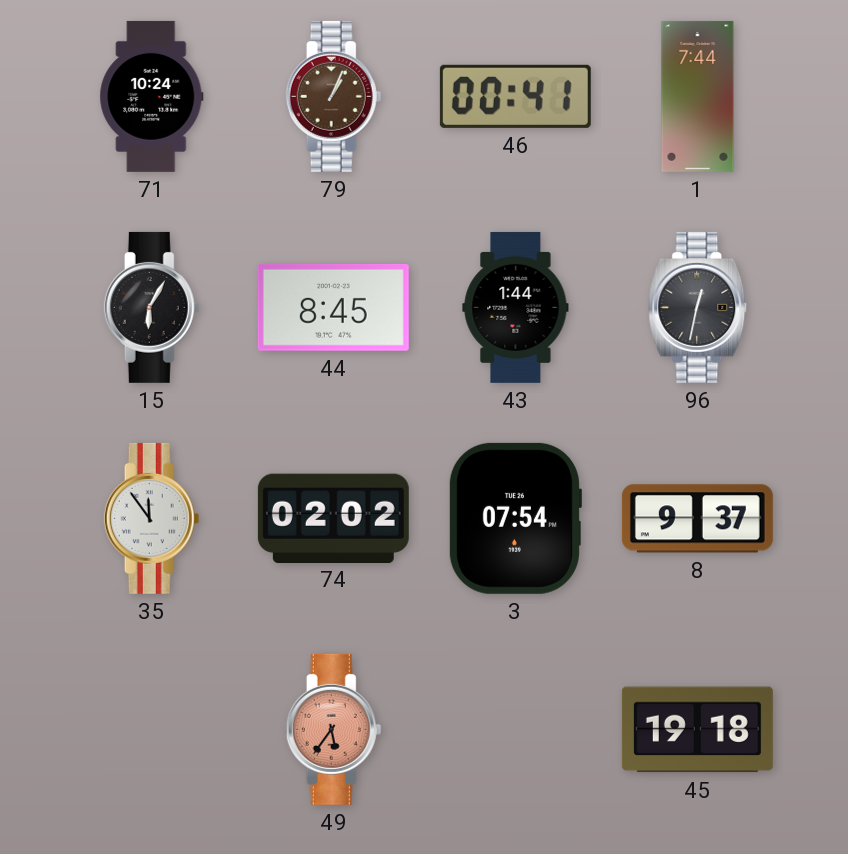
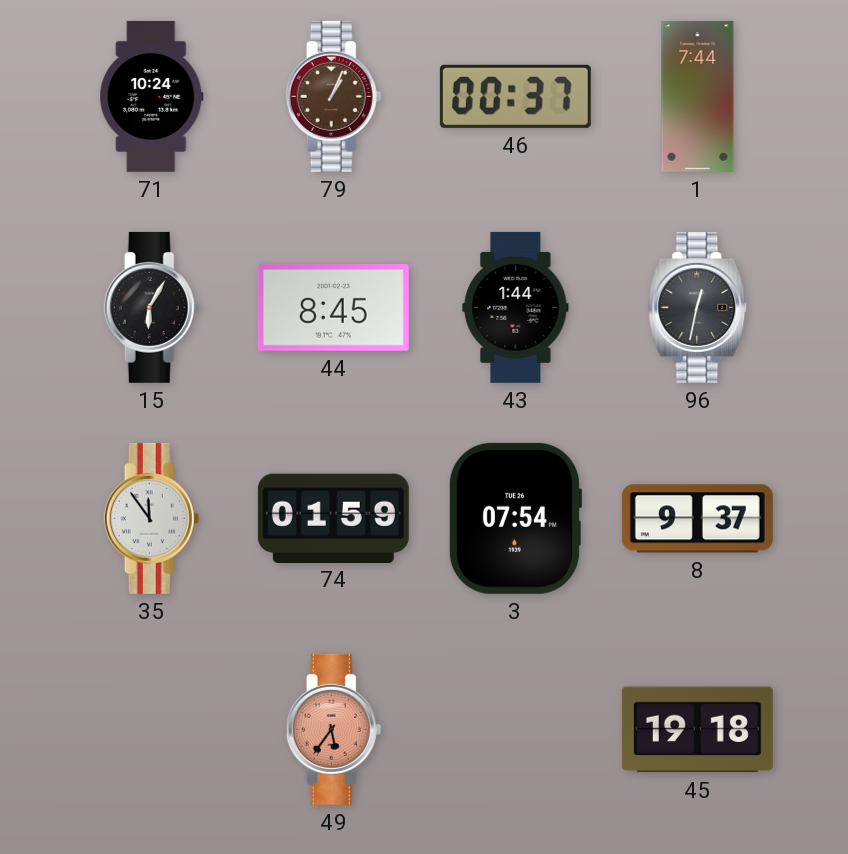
46: 00:41 -> 00:37 (515, 96)
74: 02:02 -> 01:59 (333, 518)
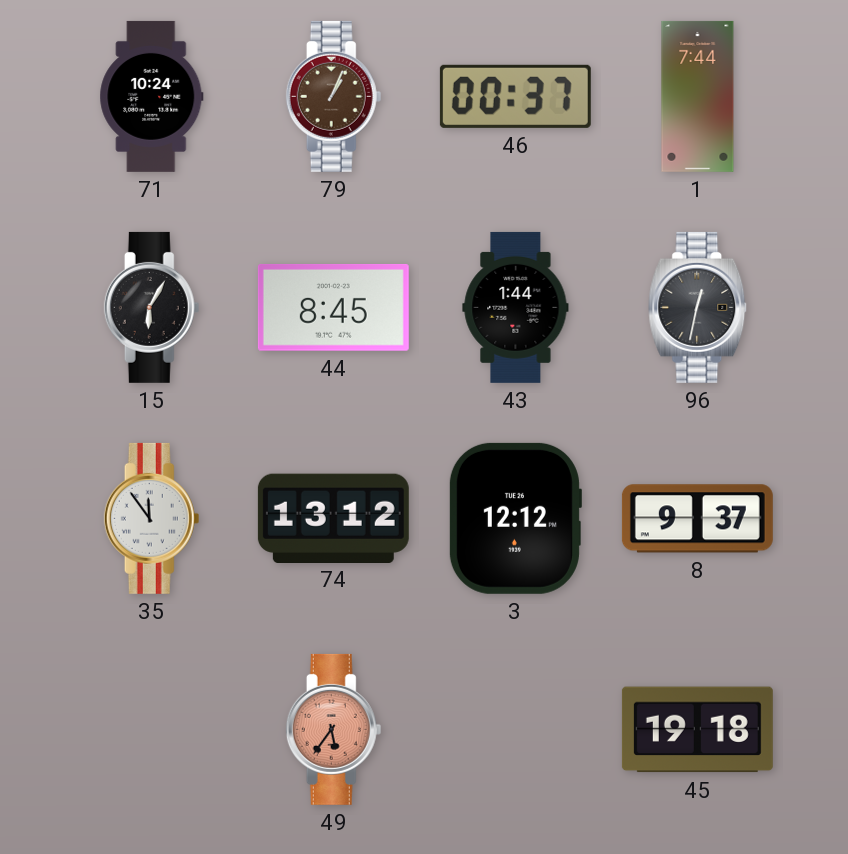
74: 01:59 -> 13:12 (333, 518)
3: 07:54 -> 12:12 (515, 518)
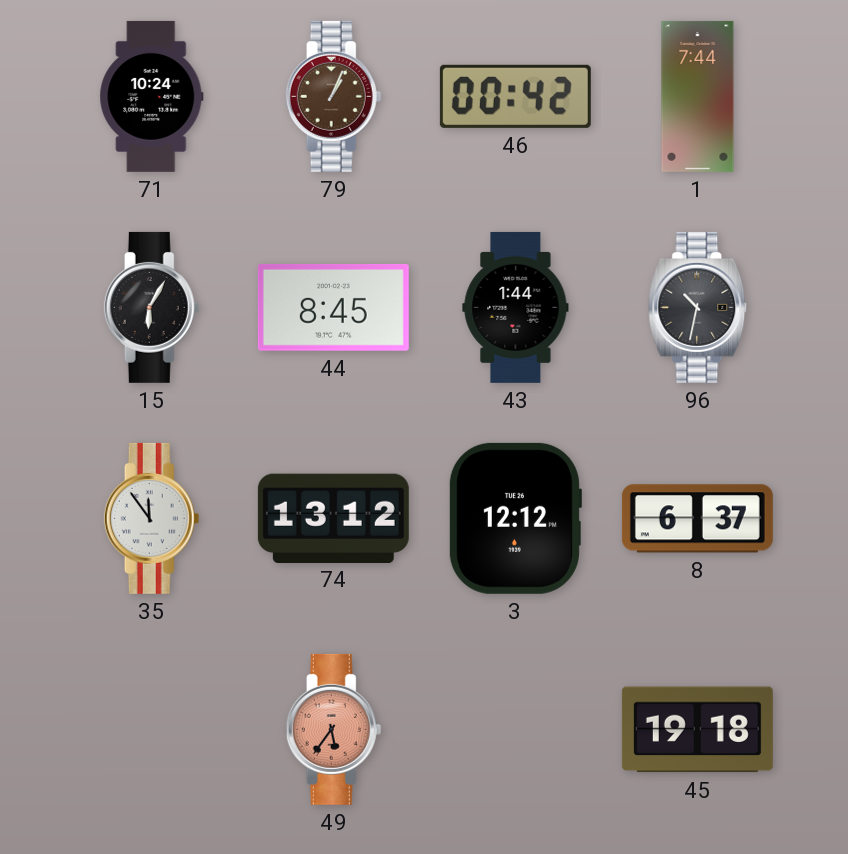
46: 00:37 -> 00:42 (515, 96)
96: 12:32 -> 10:32 (698, 307)
8: 9:37 -> 6:37 (697, 519)
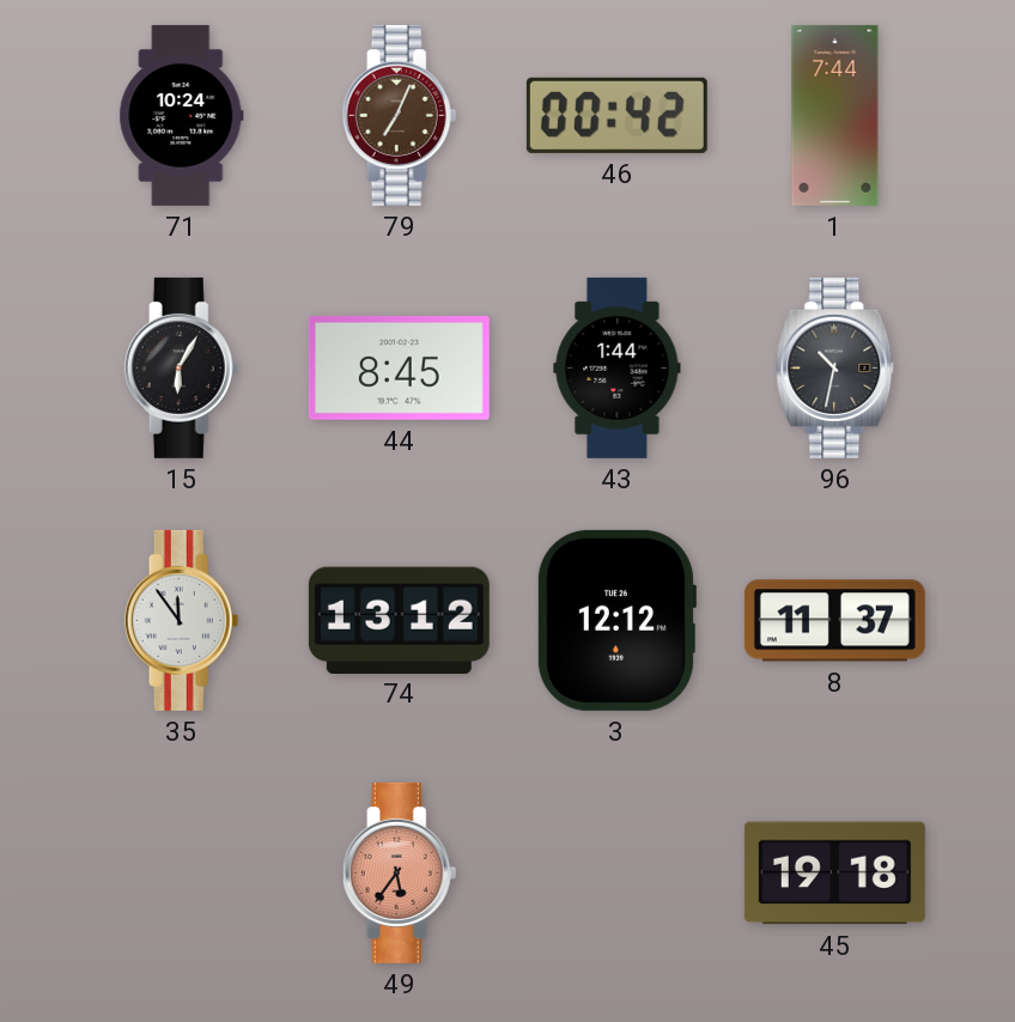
79: 1:04 -> 7:04 (400, 115)
8: 6:37 -> 11:37 (834, 621)
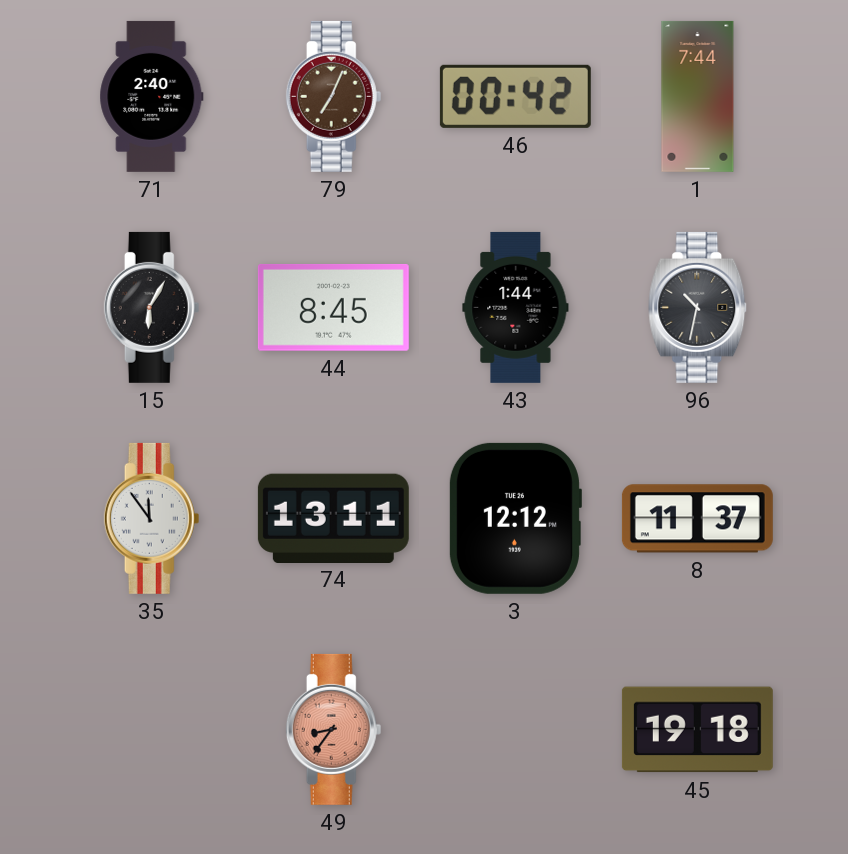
71: 10:24 -> 2:40 (152, 96)
74: 13:12 -> 13:11 (333, 518)
49: 5:36 -> 8:36 (334, 729)
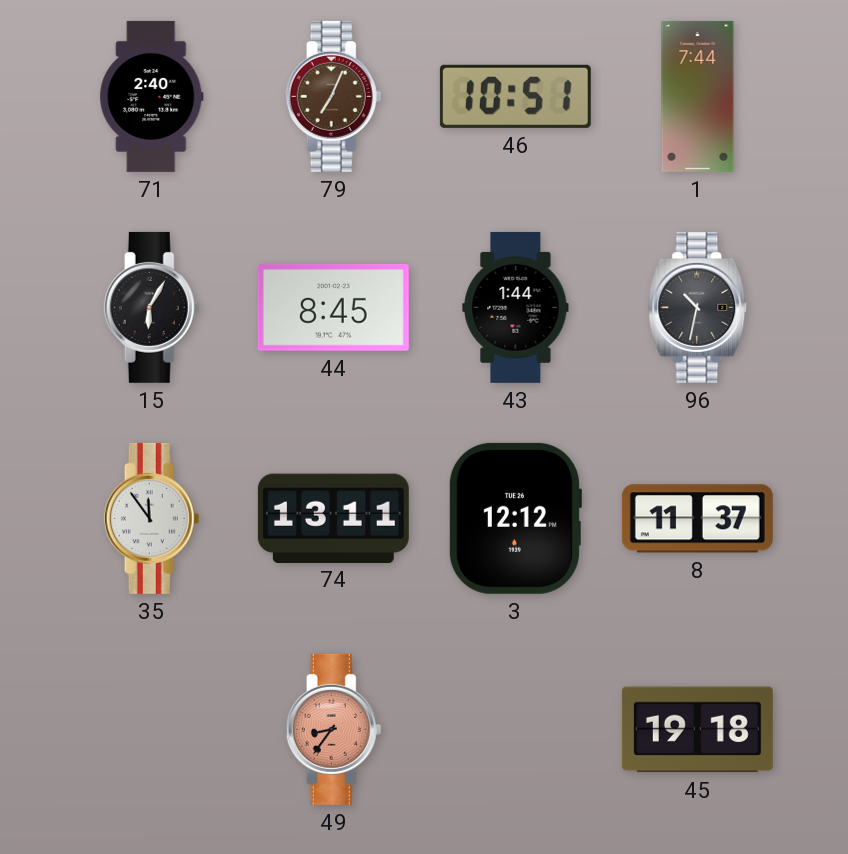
46: 00:42 -> 10:51 (515, 96)
